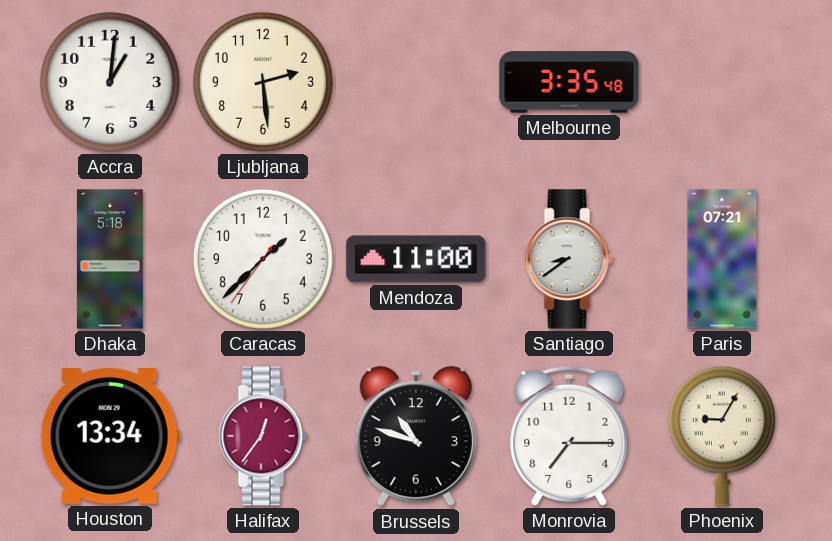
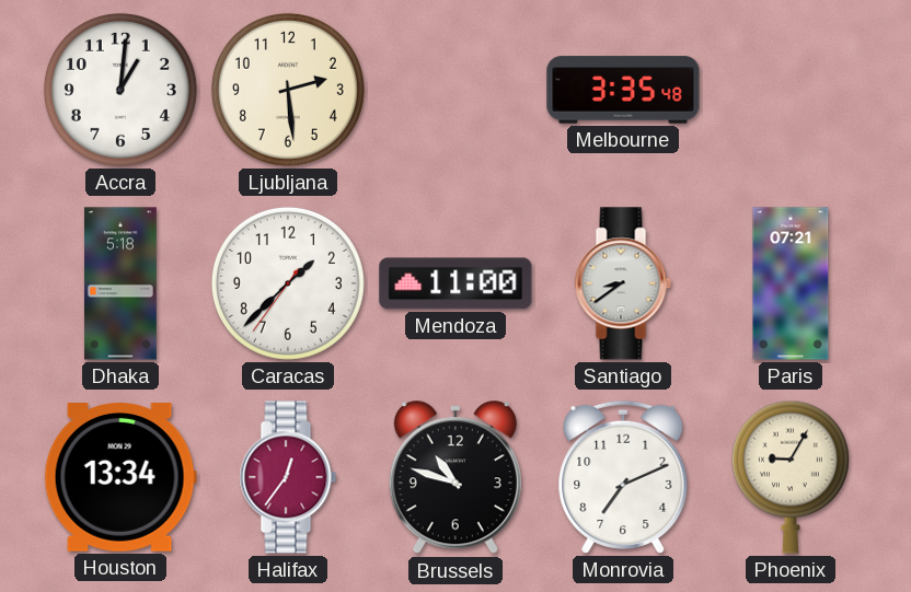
Monrovia: 7:15 -> 7:11 (623, 477)
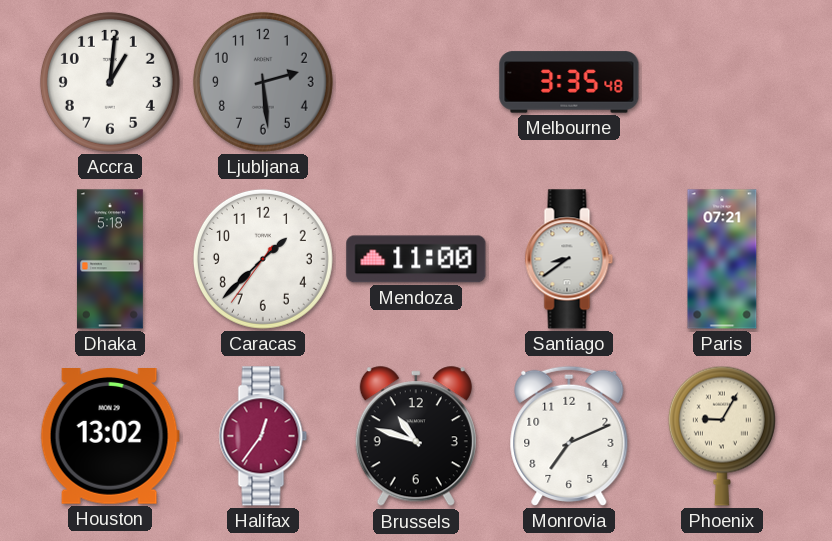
Ljubljana dial: cream -> grey (263, 82)
Houston: 13:34 -> 13:02 (110, 437)
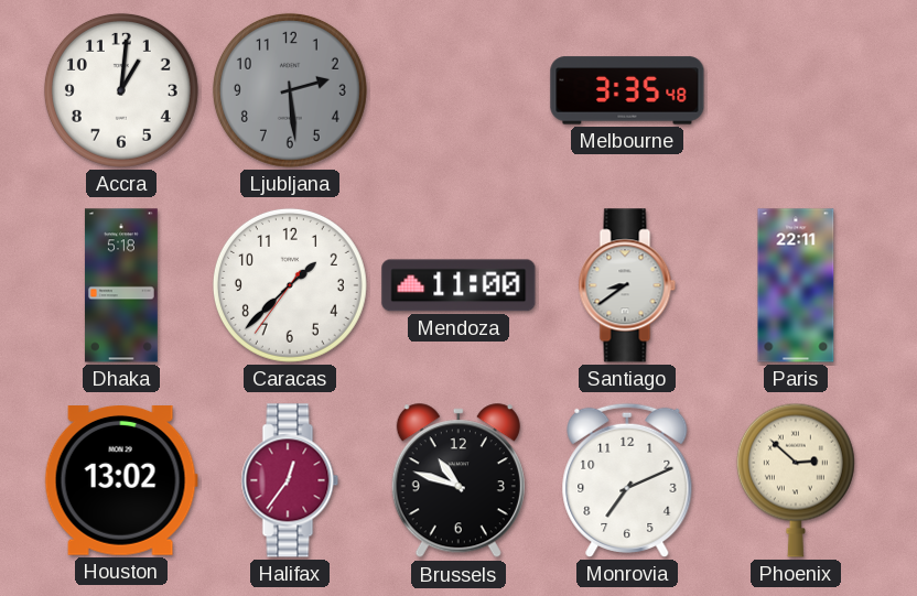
Paris: 07:21 -> 22:11 (796, 285)
Phoenix: 9:05 -> 2:52 (796, 480)
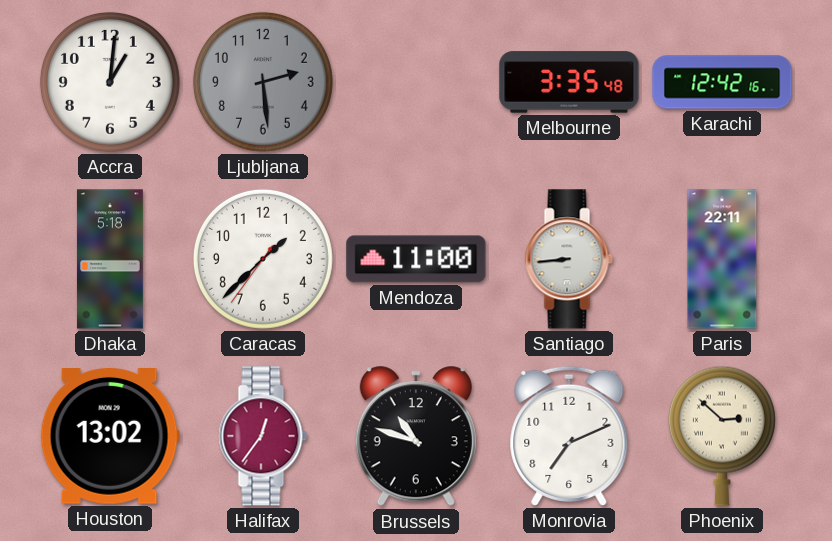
Karachi: none -> 12:42 (722, 82)
Santiago: 8:39 -> 8:44 (569, 259)
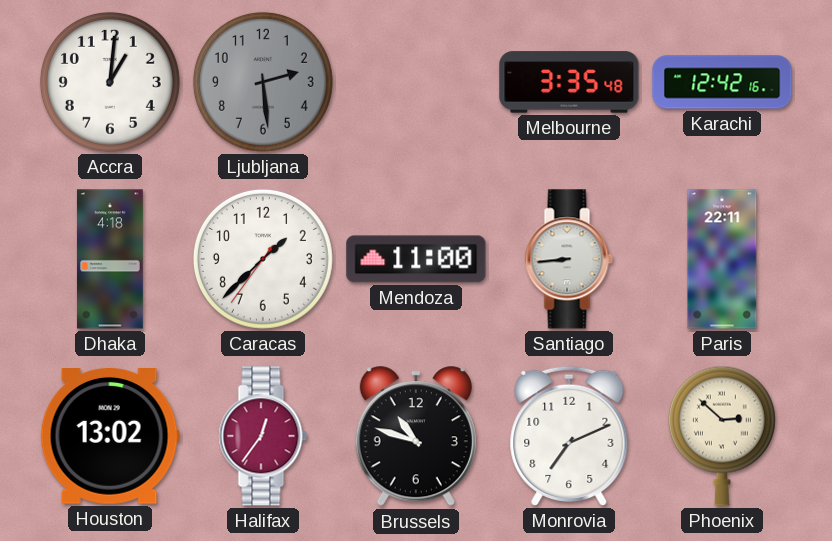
Dhaka: 5:18 -> 4:18 (110, 259)
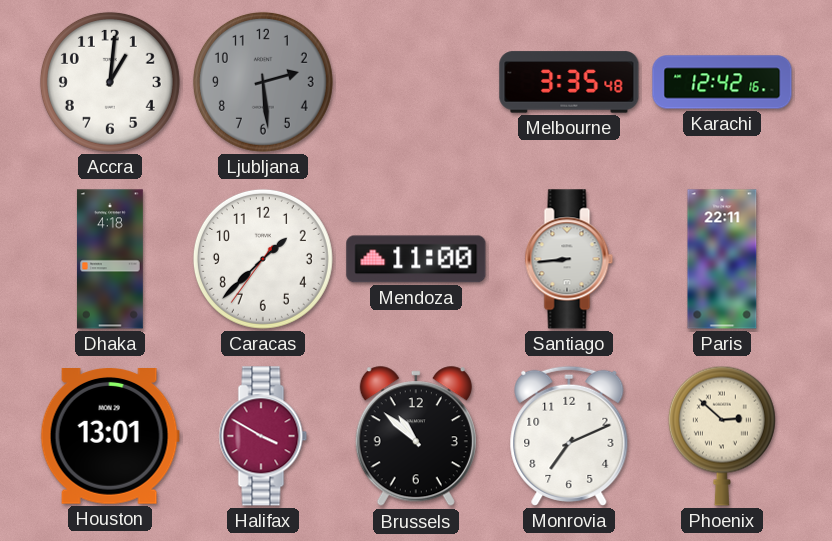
Houston: 13:02 -> 13:01 (110, 437)
Halifax: 12:36 -> 3:50 (263, 436)
Brussels: 10:48 -> 10:52 (416, 437)
